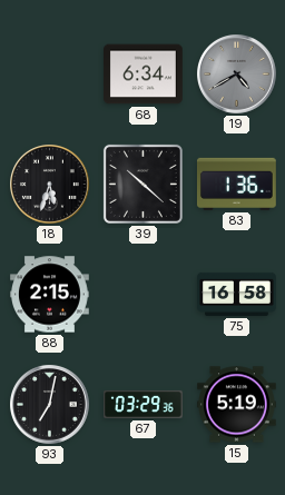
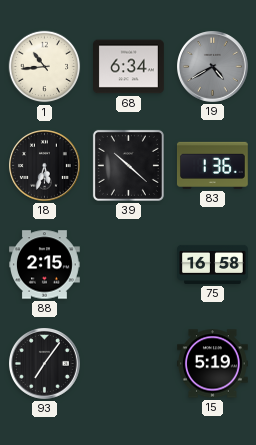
1: none -> 10:44 (45, 67)
93: 7:02 -> 7:06 (45, 364)
67: 03:29 -> none (144, 404)
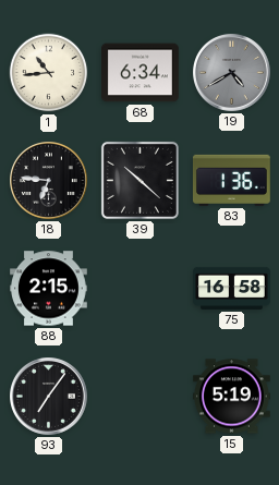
18: 5:33 -> 6:46 (49, 181)
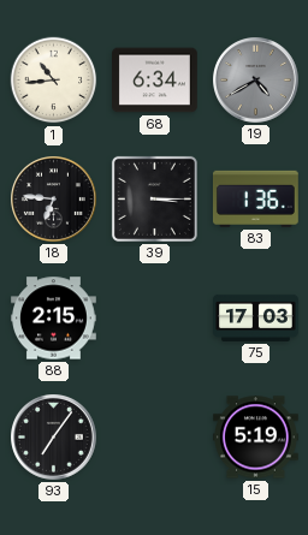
39: 10:22 -> 3:15 (154, 198)
75: 16:58 -> 17:03 (256, 317)
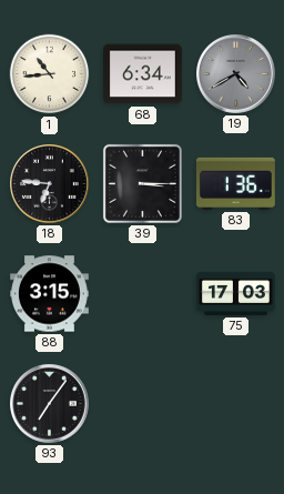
88: 2:15 -> 3:15 (50, 294)
15: 5:19 -> none (256, 438)
